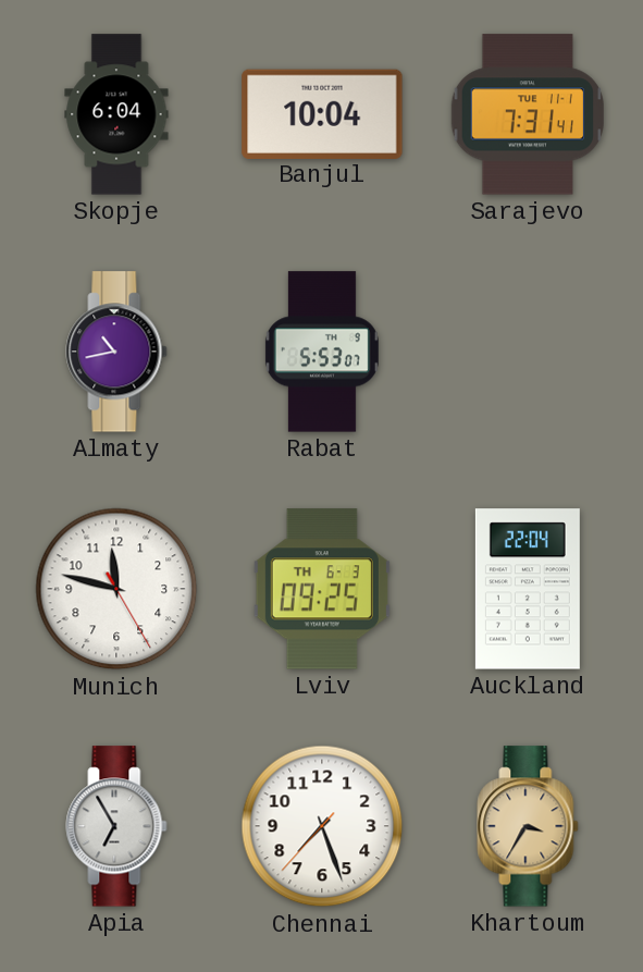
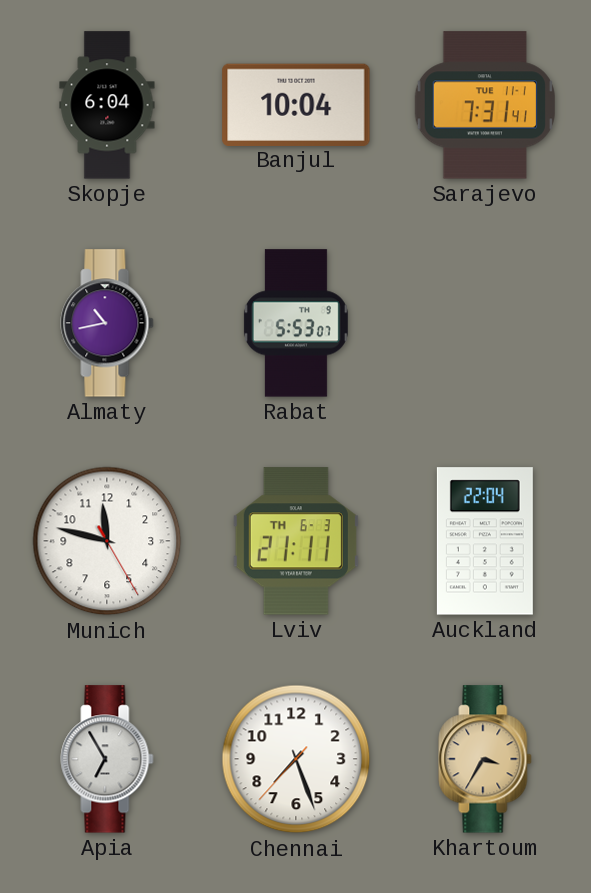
Lviv: 09:25 -> 21:11 (296, 541)
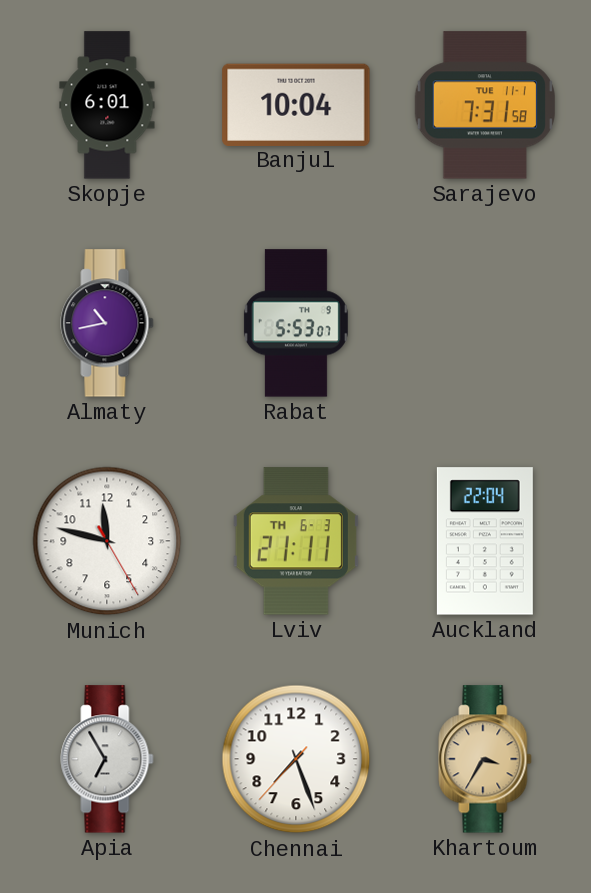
Skopje: 6:04 -> 6:01 (107, 105)
Sarajevo: 7:31:41 -> 7:31:58 (485, 105)
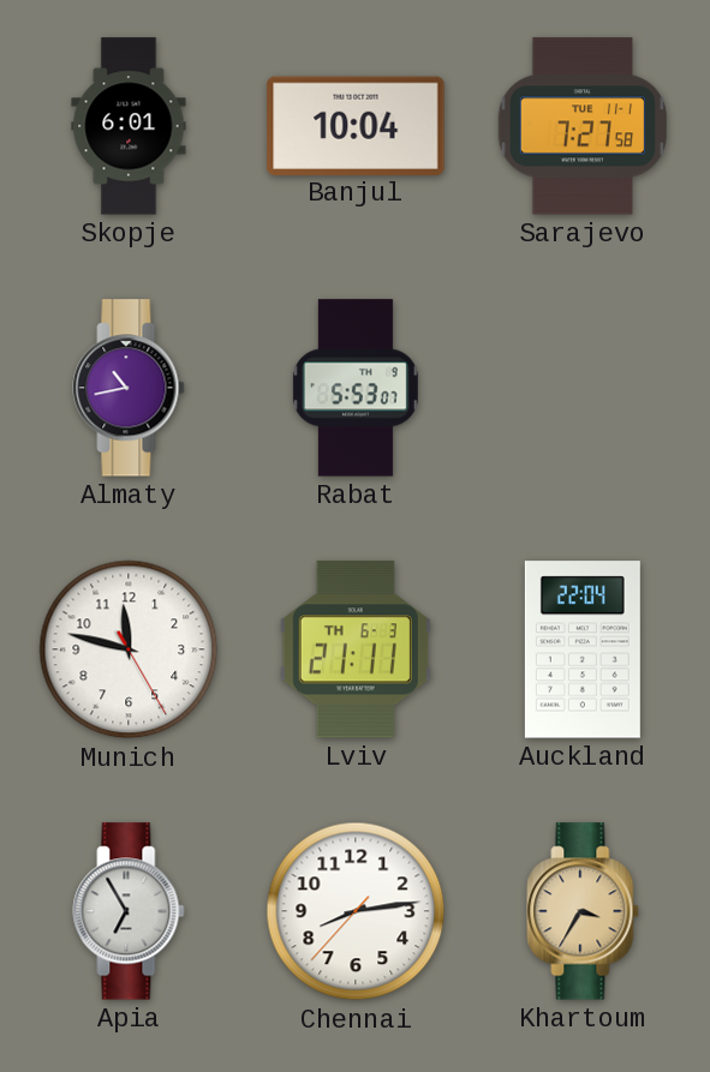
Sarajevo: 7:31 -> 7:27 (583, 126)
Chennai: 7:26 -> 8:13 (356, 911)
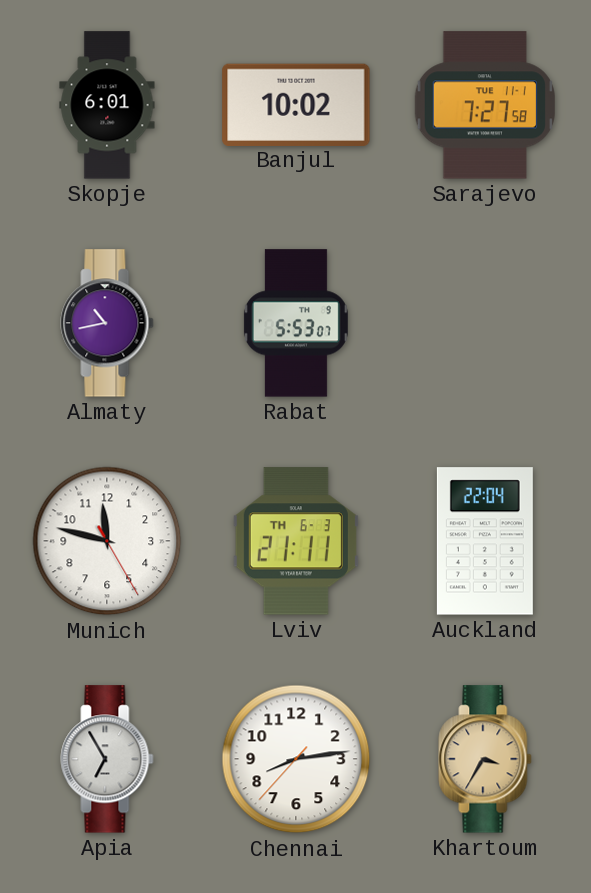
Banjul: 10:04 -> 10:02 (296, 104)
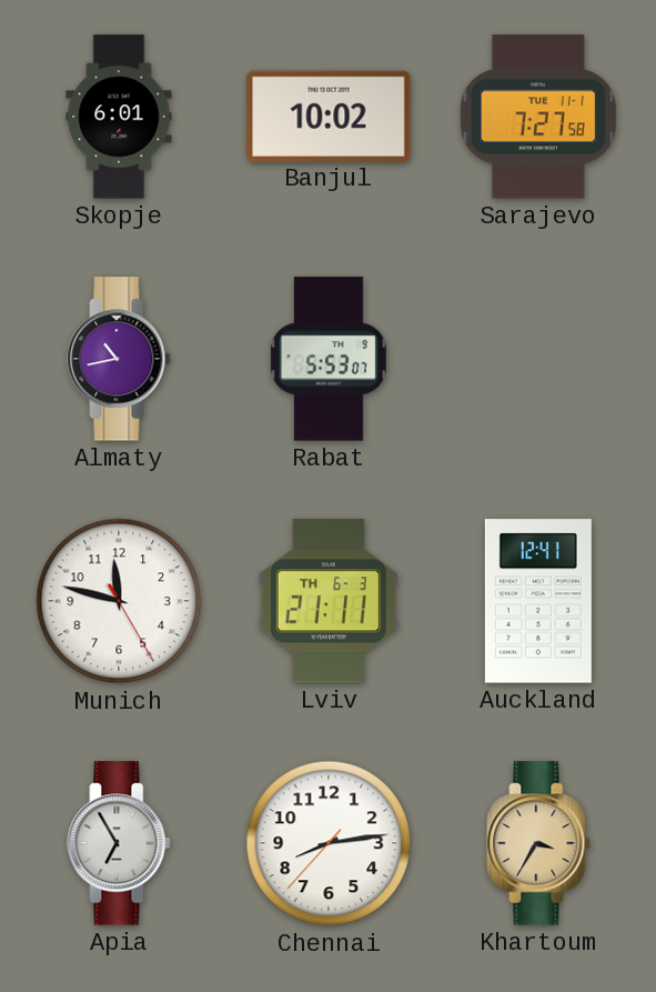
Auckland: 22:04 -> 12:41 (538, 601)
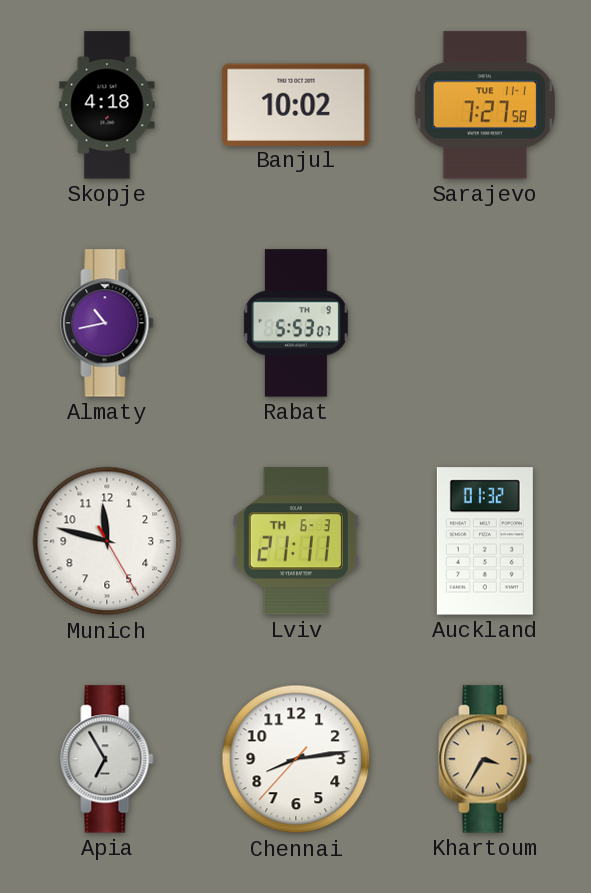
Skopje: 6:01 -> 4:18 (107, 105)
Auckland: 12:41 -> 01:32 (485, 541)
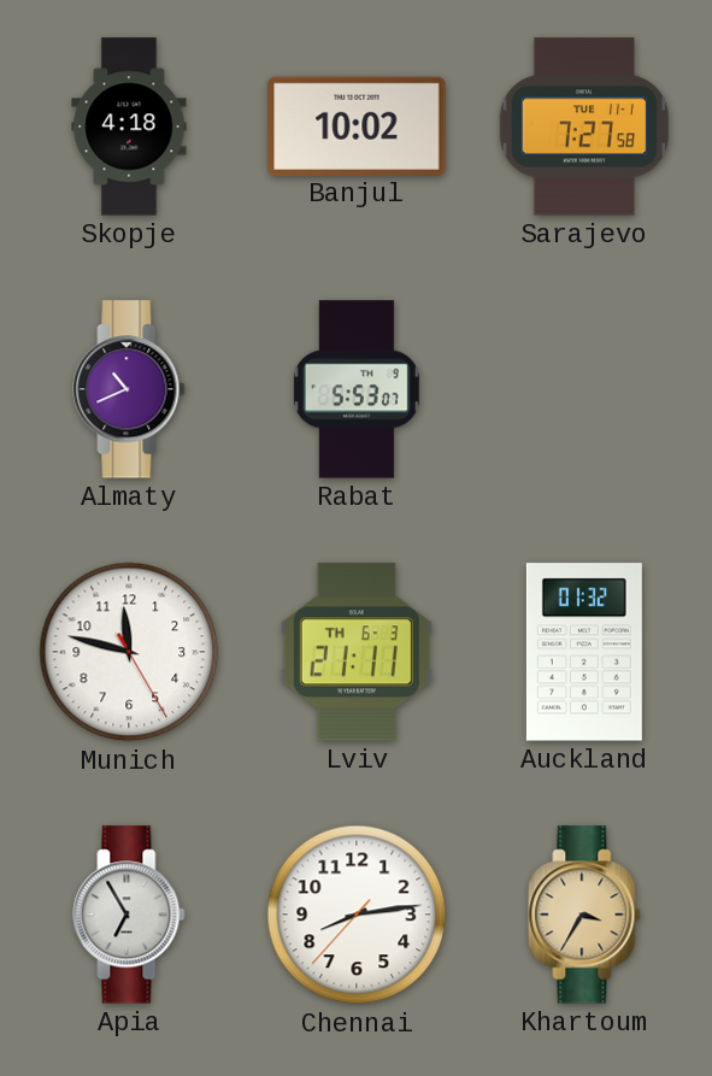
Almaty: 10:43 -> 10:41 (129, 389)
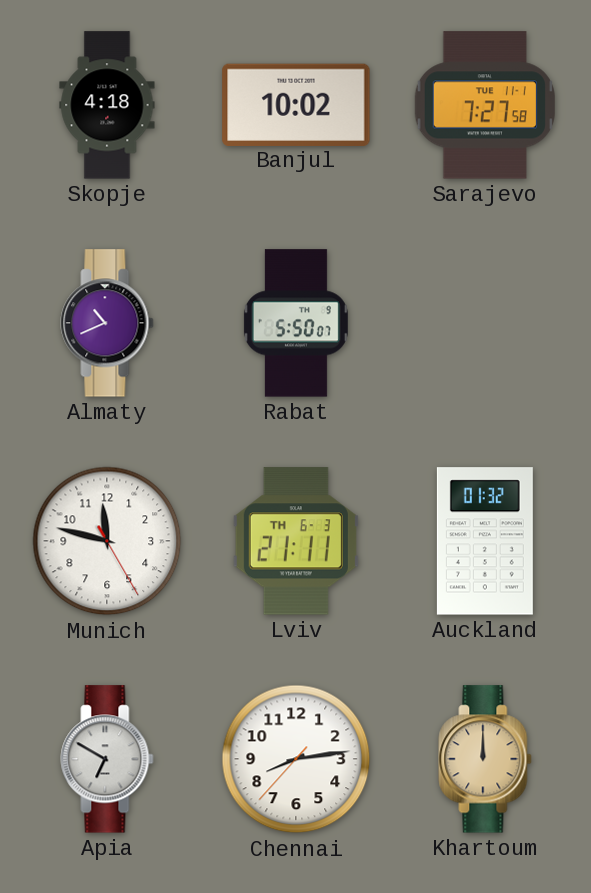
Rabat: 5:53 -> 5:50 (296, 323)
Apia: 6:55 -> 6:50 (107, 759)
Khartoum: 3:35 -> 12:00 (485, 759)
